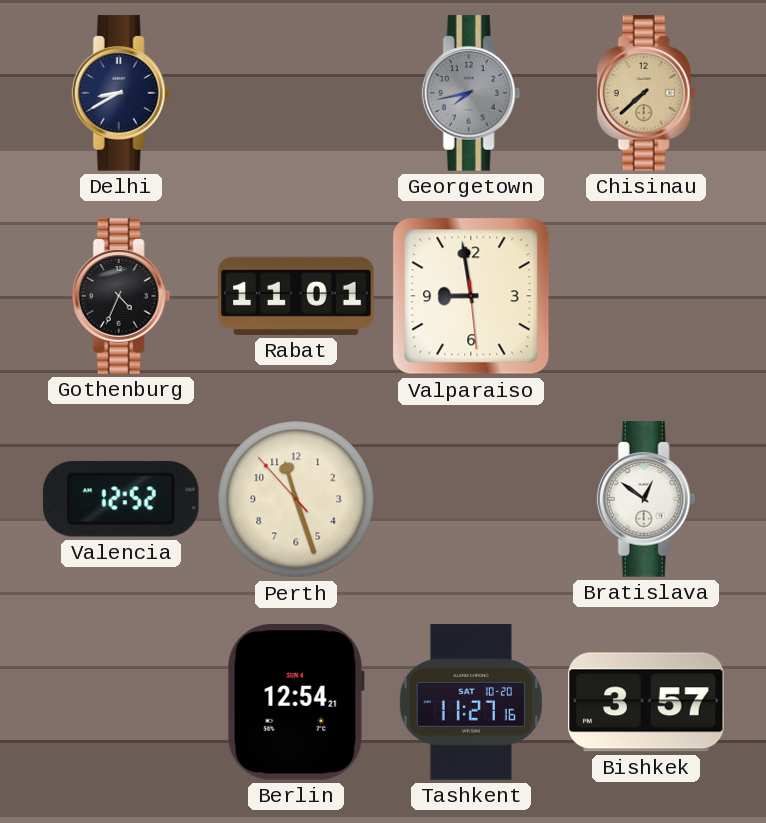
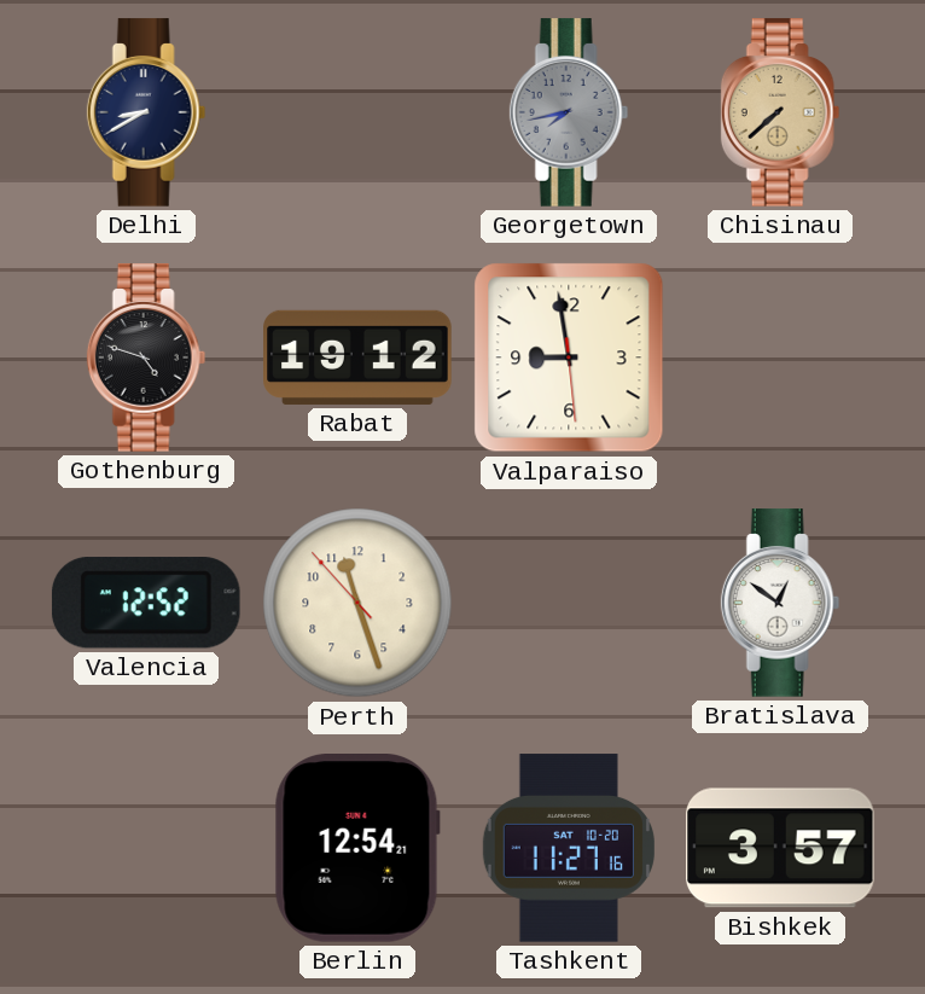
Gothenburg: 4:34 -> 4:48 (146, 358)
Rabat: 11:01 -> 19:12 (357, 358)
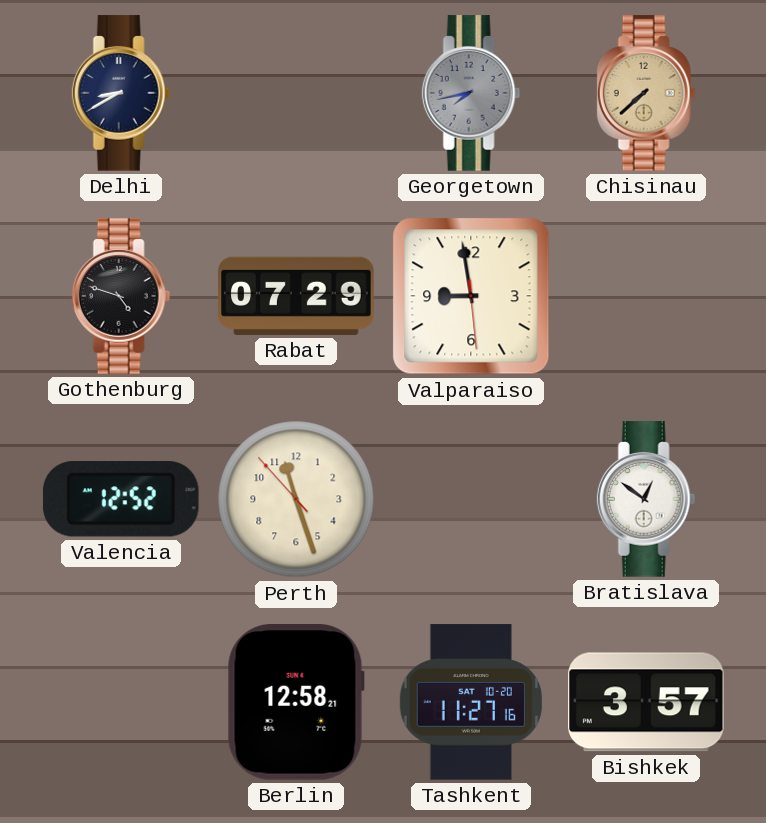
Rabat: 19:12 -> 07:29 (296, 296)
Berlin: 12:54 -> 12:58 (296, 703)
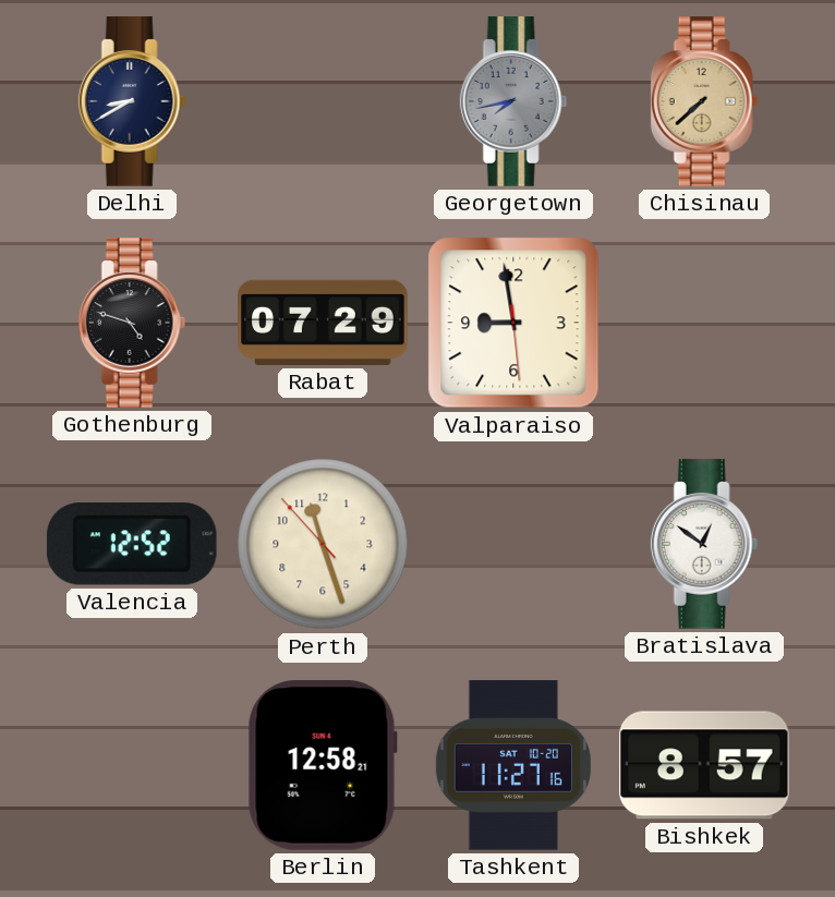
Bishkek: 3:57 -> 8:57 (705, 765)
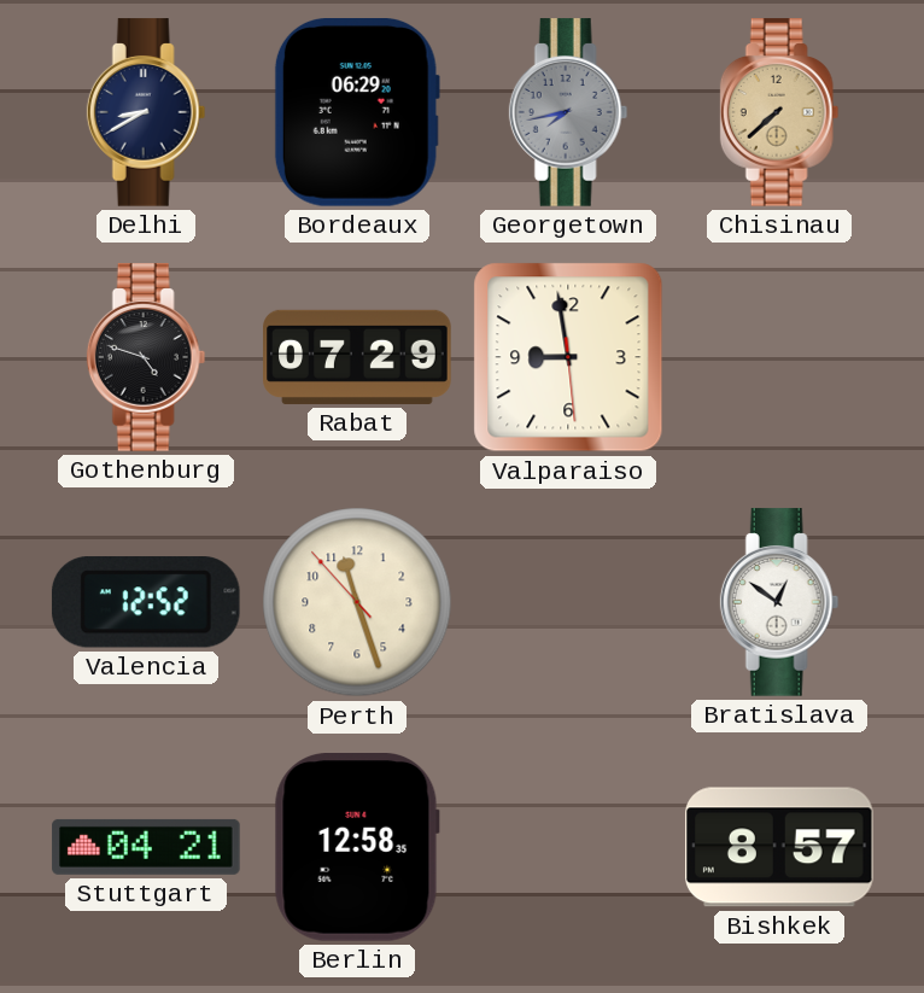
Bordeaux: none -> 06:29 (357, 113)
Stuttgart: none -> 04:21 (146, 847)
Berlin: 12:58:21 -> 12:58:35 (357, 848)
Tashkent: 11:27 -> none (513, 765)
